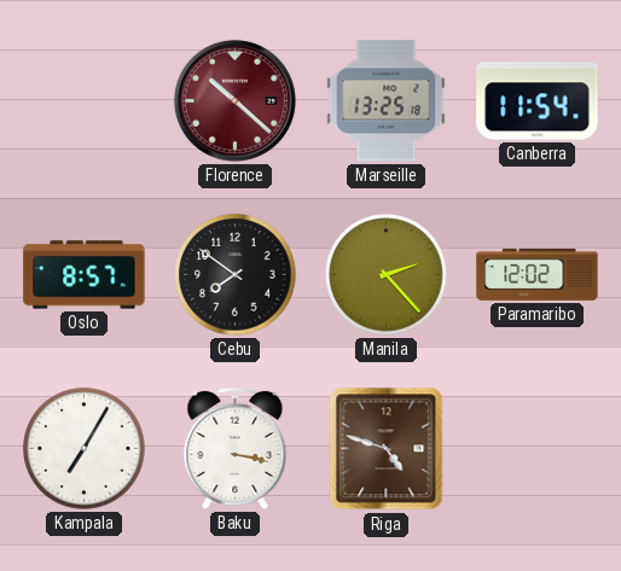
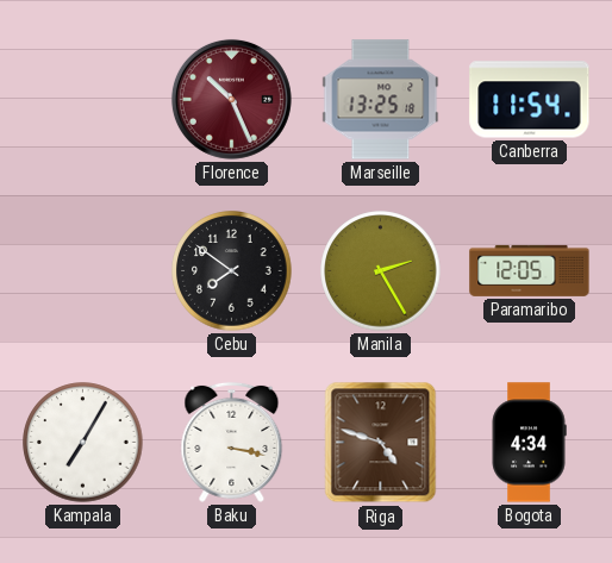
Florence: 10:22 -> 10:26 (231, 99)
Oslo: 8:57 -> none (85, 275)
Manila: 2:23 -> 2:25 (381, 271)
Paramaribo: 12:02 -> 12:05 (530, 270)
Bogota: none -> 4:34 (529, 443)
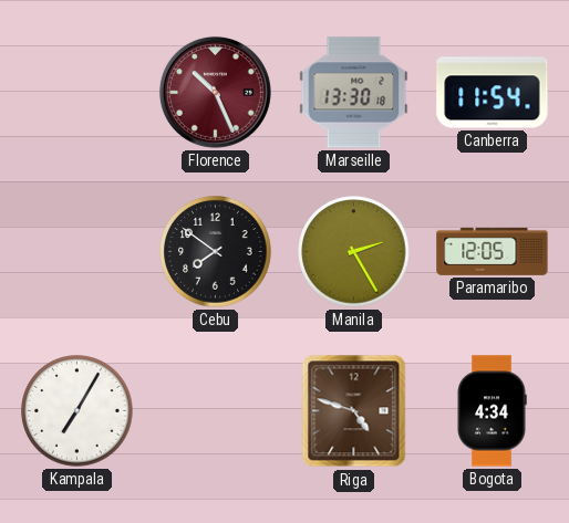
Marseille: 13:25 -> 13:30 (354, 93)
Baku: 3:17 -> none (232, 442)
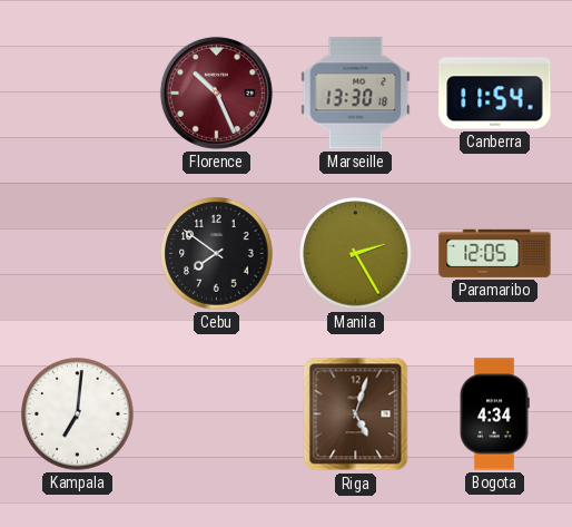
Kampala: 7:05 -> 7:01 (78, 414)
Riga: 4:48 -> 5:03 (356, 414)
